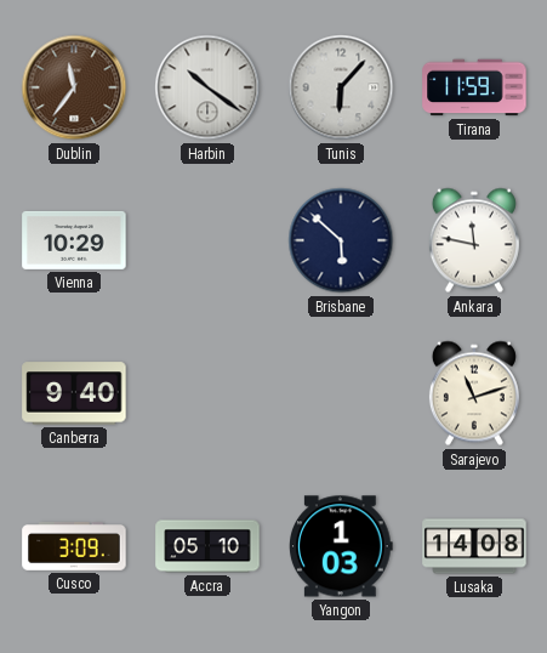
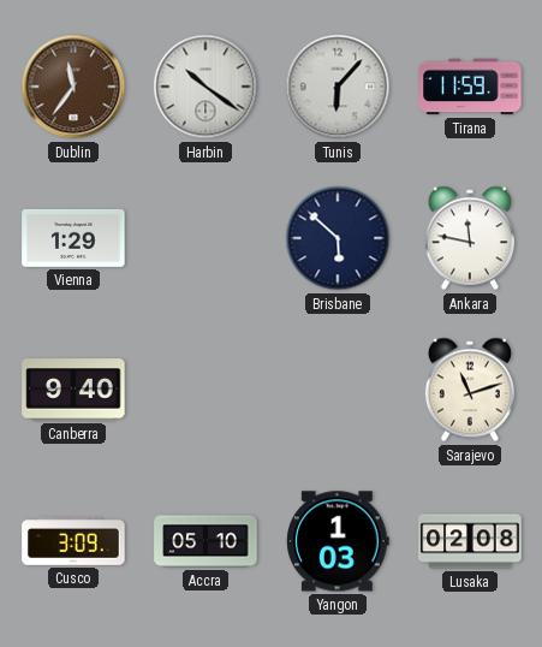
Vienna: 10:29 -> 1:29 (73, 238)
Lusaka: 14:08 -> 02:08 (470, 541)
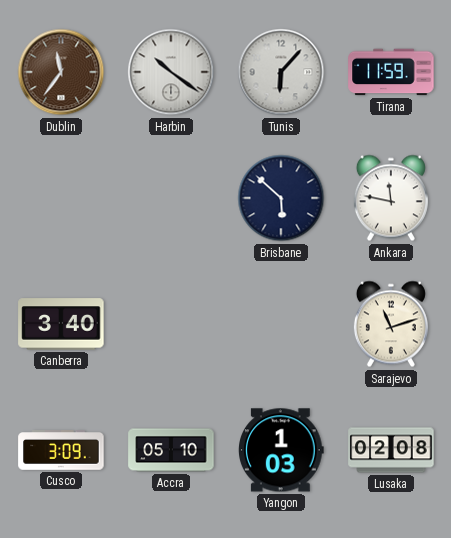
Vienna: 1:29 -> none (73, 238)
Canberra: 9:40 -> 3:40 (61, 324)
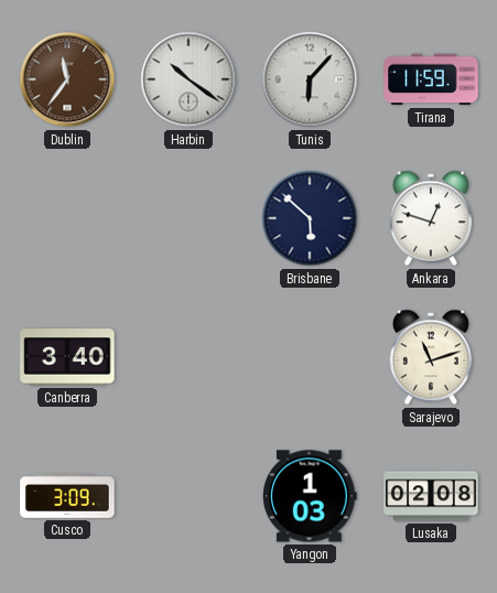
Ankara: 11:47 -> 12:48 (431, 218)
Accra: 05:10 -> none (171, 450)
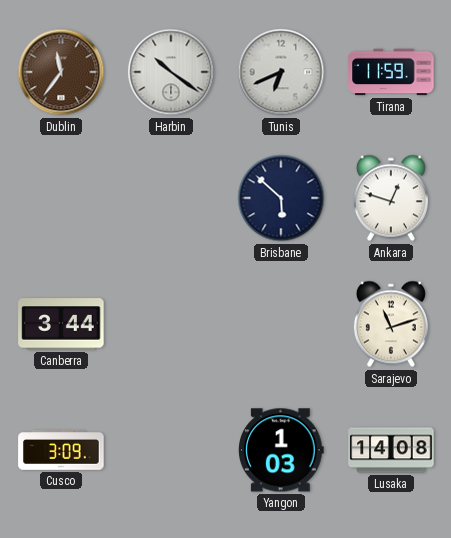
Tunis: 6:07 -> 6:41 (281, 72)
Canberra: 3:40 -> 3:44 (61, 324)
Lusaka: 02:08 -> 14:08 (391, 450)
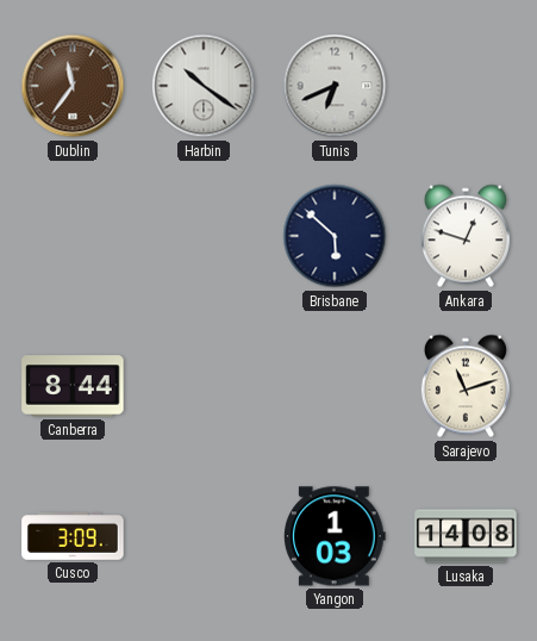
Tirana: 11:59 -> none (391, 72)
Canberra: 3:44 -> 8:44 (73, 386)
